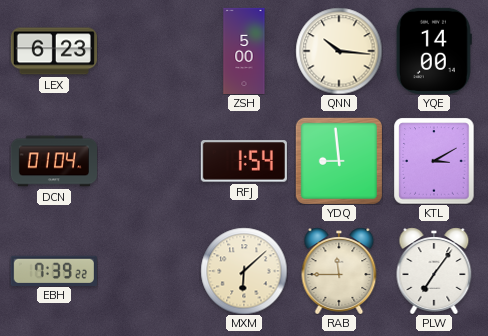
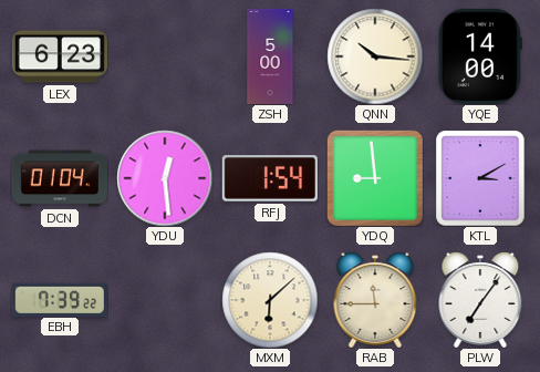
YDU: none -> 12:29 (165, 178)
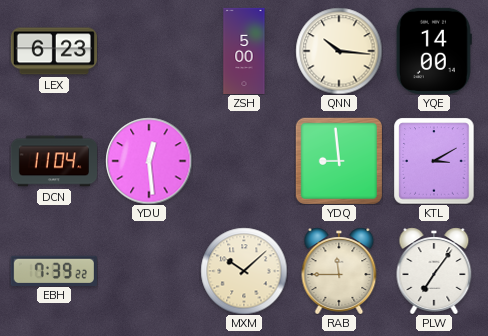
DCN: 01:04 -> 11:04 (53, 161)
RFJ: 1:54 -> none (270, 178)
MXM: 6:08 -> 10:08 (244, 271)
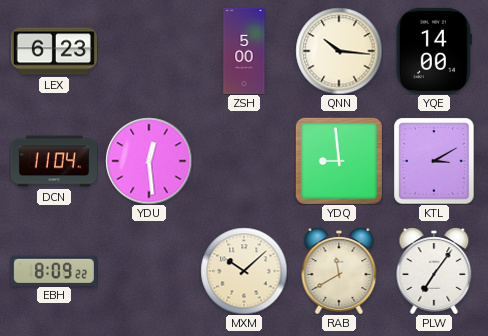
EBH: 7:39 -> 8:09 (54, 270)
RAB: 11:45 -> 11:40 (339, 271)
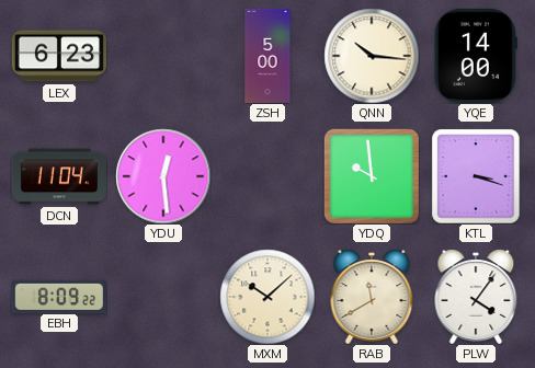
YDQ: 8:59 -> 9:59 (372, 176)
KTL: 3:10 -> 3:18 (476, 176)
PLW: 7:06 -> 4:06 (476, 297)
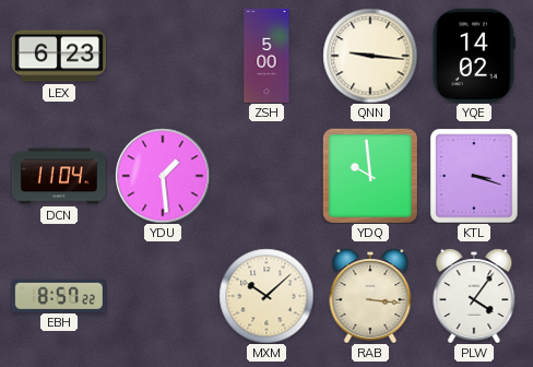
QNN: 10:16 -> 9:16 (370, 56)
YQE: 14:00 -> 14:02 (474, 56)
YDU: 12:29 -> 1:29 (163, 176)
EBH: 8:09 -> 8:57 (59, 295)
RAB: 11:40 -> 3:16 (370, 296)
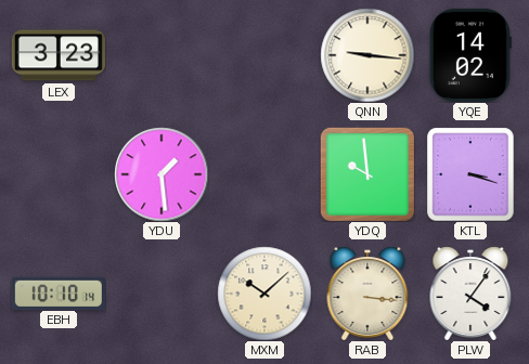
LEX: 6:23 -> 3:23 (59, 55)
ZSH: 5:00 -> none (266, 55)
DCN: 11:04 -> none (58, 176)
EBH: 8:57 -> 10:10 (59, 292)
